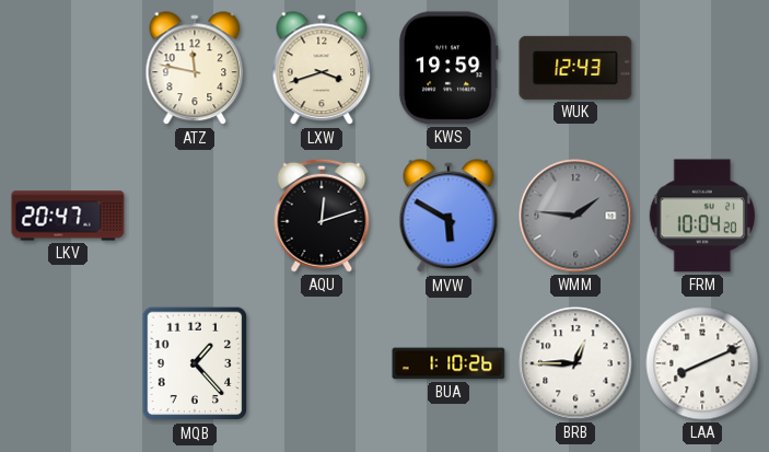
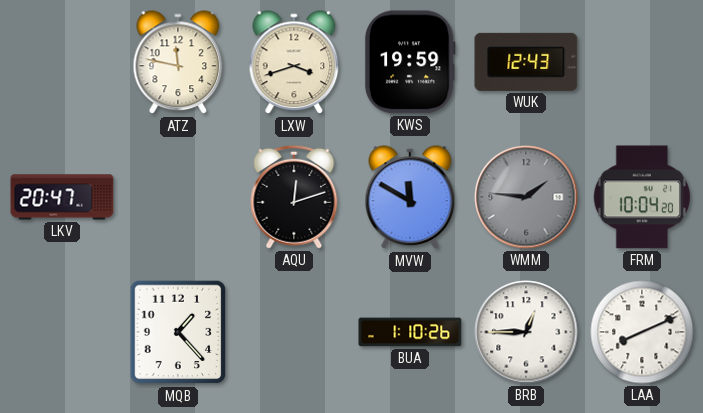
MVW: 5:50 -> 11:50 (410, 198)
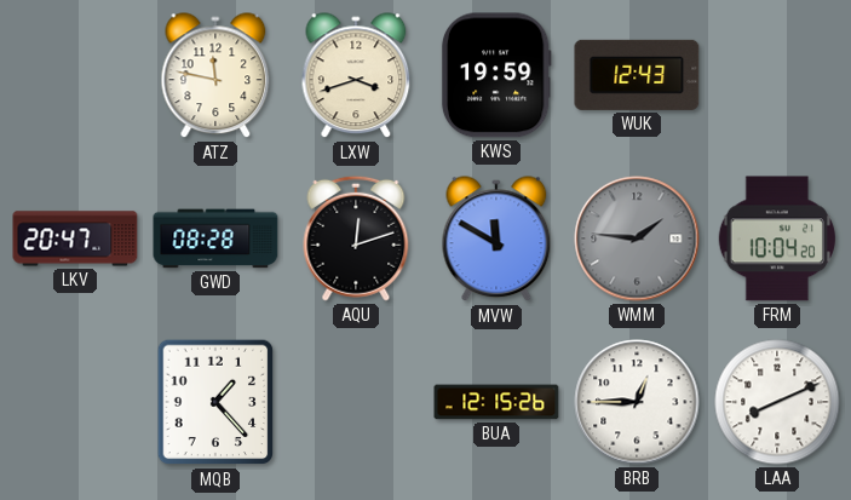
GWD: none -> 08:28 (215, 238)
BUA: 1:10 -> 12:15 (496, 402)
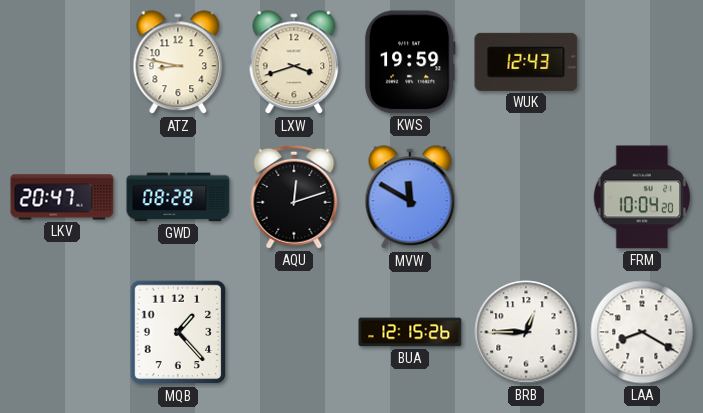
ATZ: 11:47 -> 8:47 (178, 63)
WMM: 1:46 -> none (637, 238)
LAA: 8:11 -> 8:20 (642, 332)
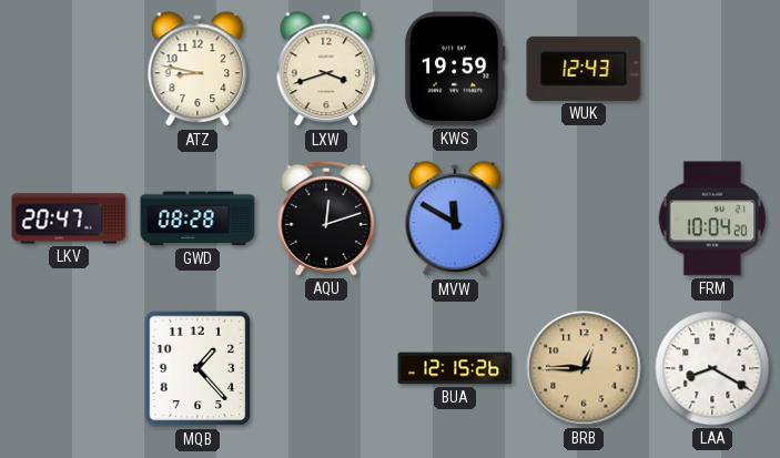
BRB dial: white -> champagne (584, 368)
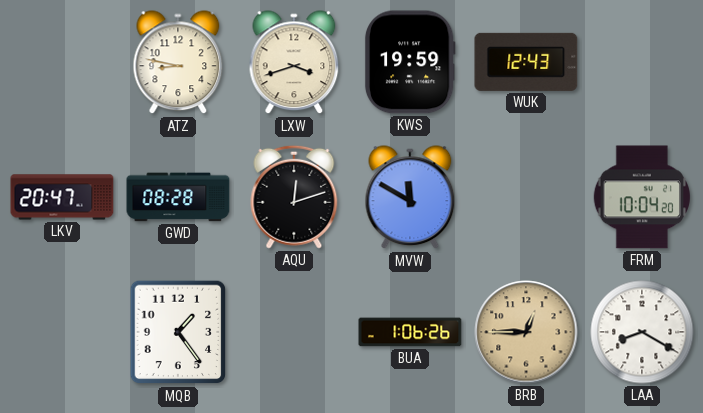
MQB: 1:23 -> 1:24 (178, 332)
BUA: 12:15 -> 1:06 (410, 332)
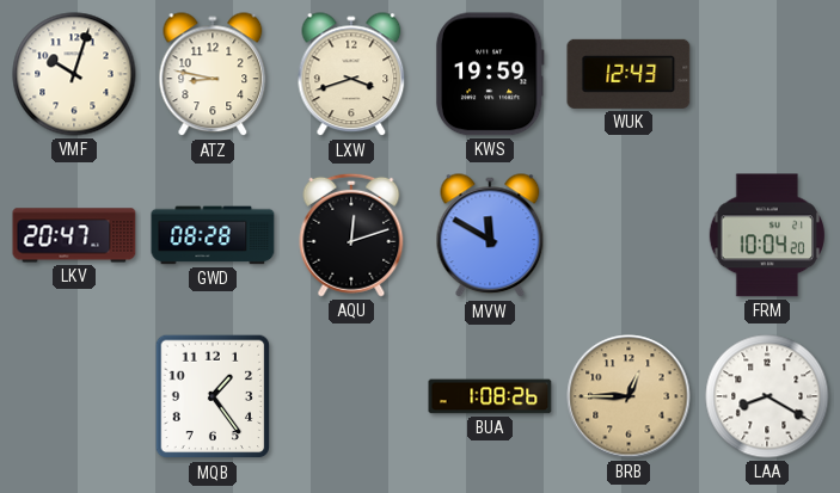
VMF: none -> 10:03 (74, 74)
BUA: 1:06 -> 1:08 (490, 396)
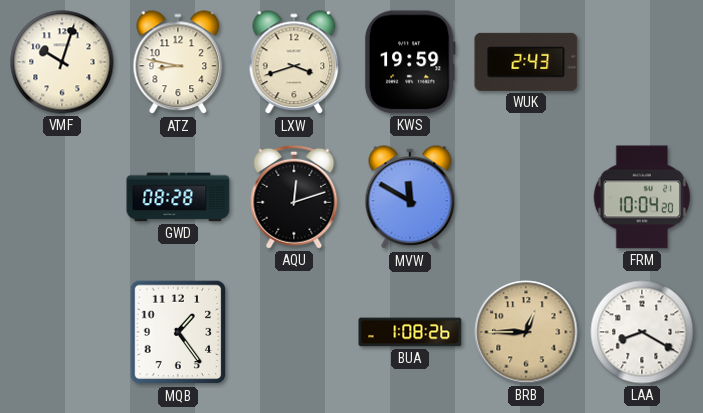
WUK: 12:43 -> 2:43 (526, 62)
LKV: 20:47 -> none (74, 235)
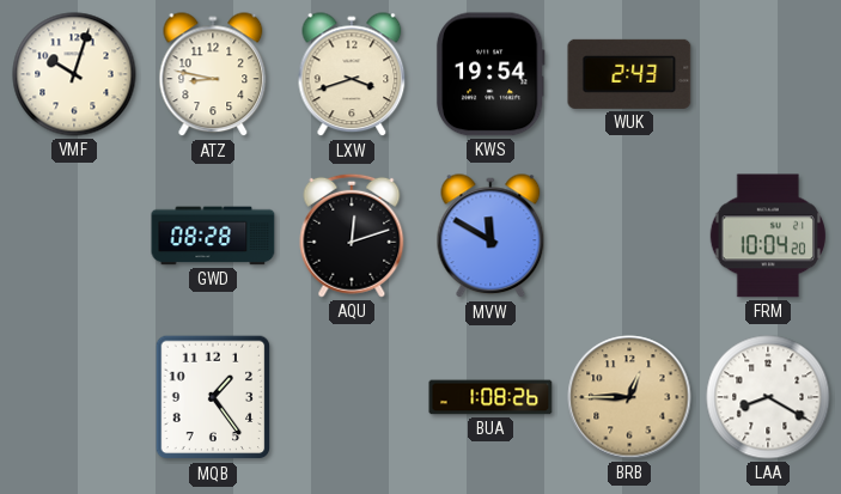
KWS: 19:59 -> 19:54 (490, 74)
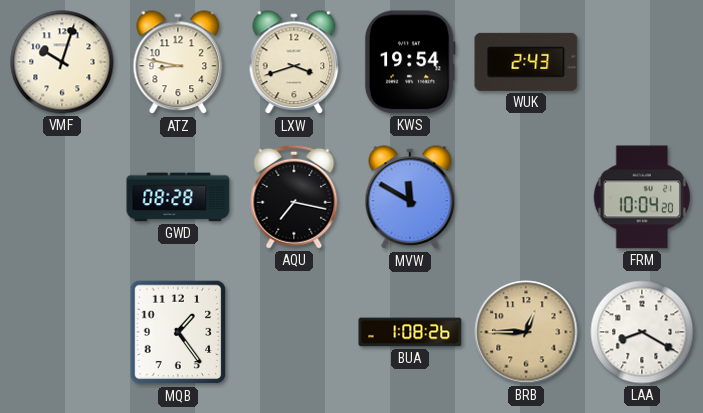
AQU: 12:12 -> 7:17 (294, 197)
